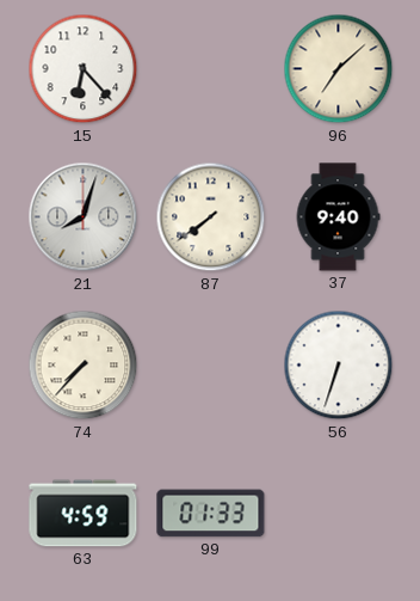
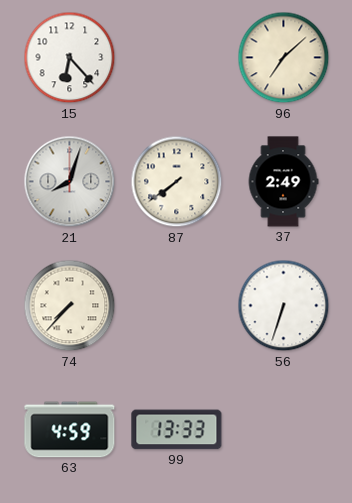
37: 9:40 -> 2:49 (283, 182)
99: 01:33 -> 13:33 (177, 430)
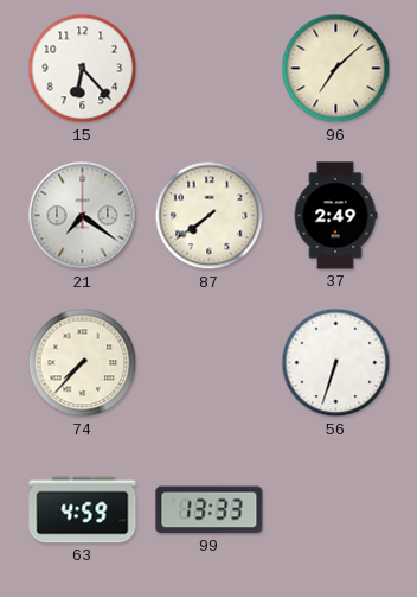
21: 8:03 -> 7:21 (83, 216)
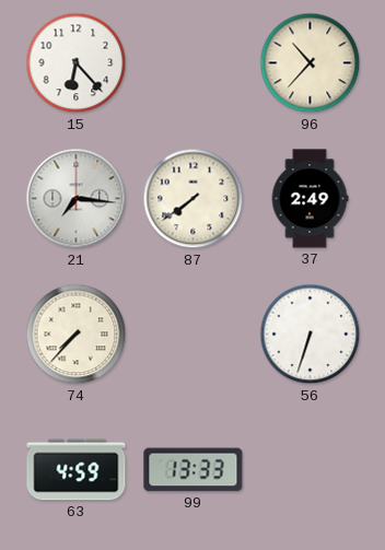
96: 7:08 -> 10:37 (311, 63)
21: 7:21 -> 7:16 (77, 199)
